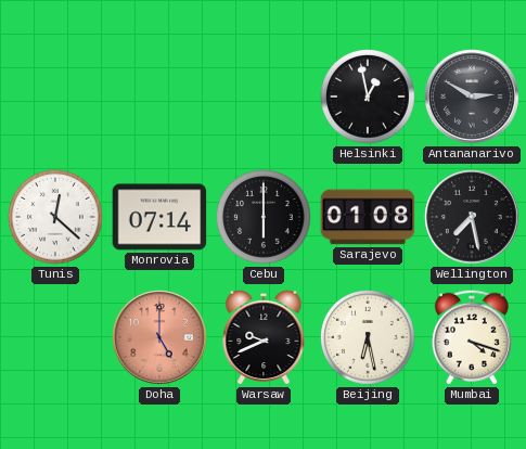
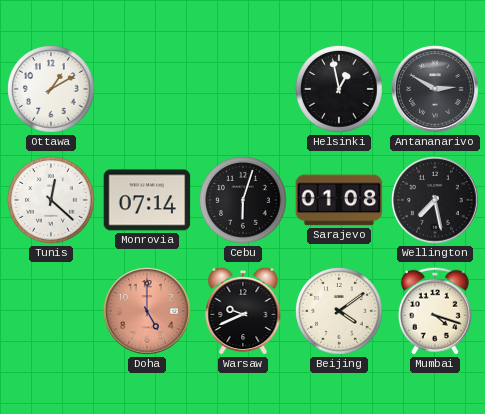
Ottawa: none -> 1:10 (52, 90)
Cebu: 6:00 -> 6:03 (244, 201)
Beijing: 6:28 -> 4:09 (340, 312)
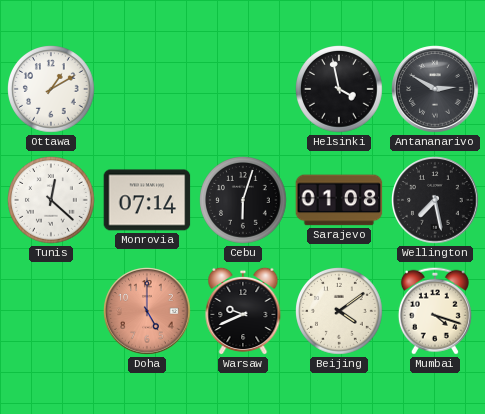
Helsinki: 12:58 -> 3:58 (340, 90)
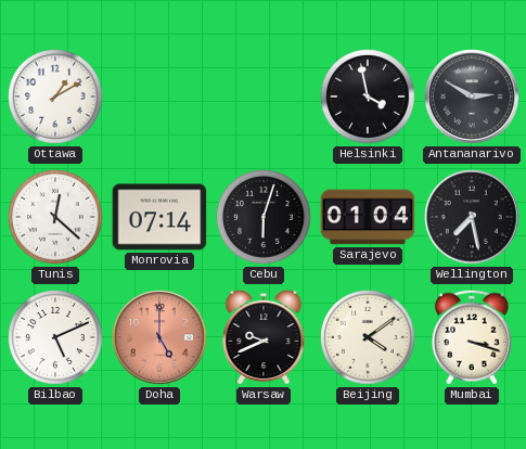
Sarajevo: 01:08 -> 01:04 (368, 217)
Bilbao: none -> 5:11 (56, 338)
Mumbai: 4:18 -> 3:18 (472, 337)
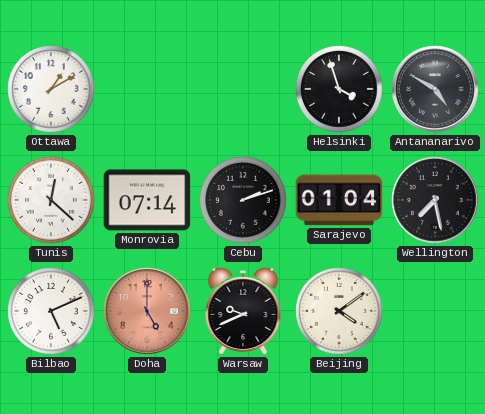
Helsinki: 3:58 -> 3:57 (340, 90)
Antananarivo: 2:50 -> 4:50 (435, 89)
Cebu: 6:03 -> 2:12 (244, 201)
Mumbai: 3:18 -> none (472, 337)
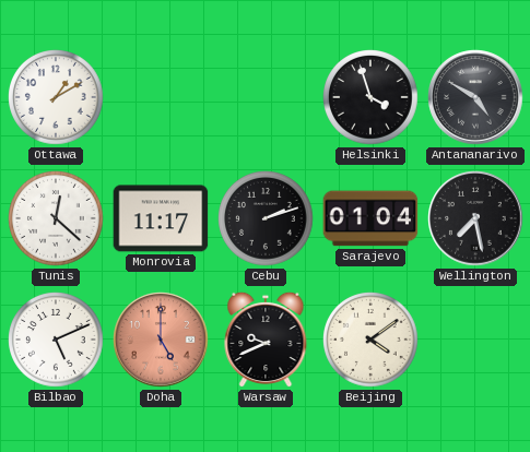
Monrovia: 07:14 -> 11:17 (161, 218)
